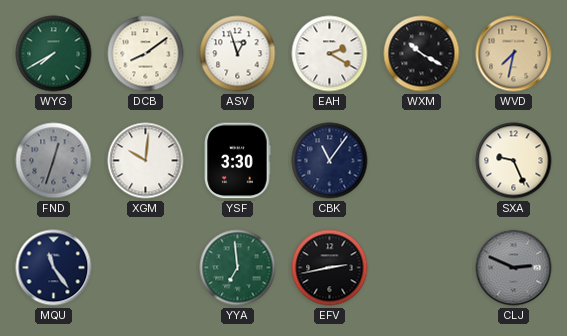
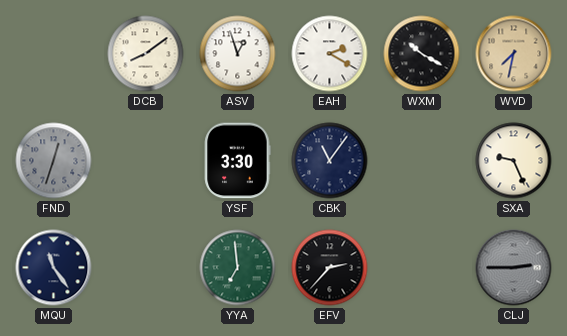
WYG: 7:40 -> none (54, 54)
XGM: 10:01 -> none (146, 161)
EFV: 2:43 -> 2:37 (330, 268)
CLJ: 2:49 -> 2:45 (514, 268)
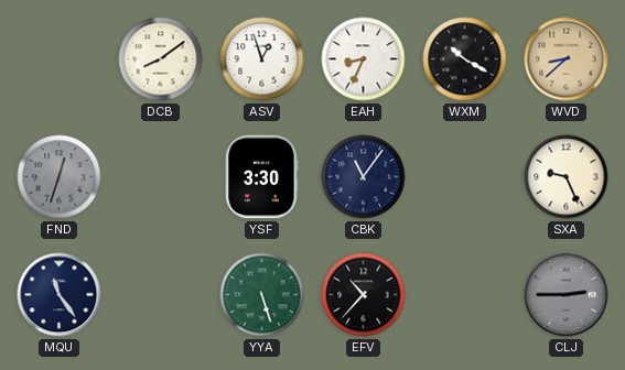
EAH: 2:20 -> 8:34 (364, 59)
WVD: 7:32 -> 8:38 (567, 59)
YYA: 6:59 -> 5:27 (262, 295)
EFV: 2:37 -> 10:37 (364, 295)
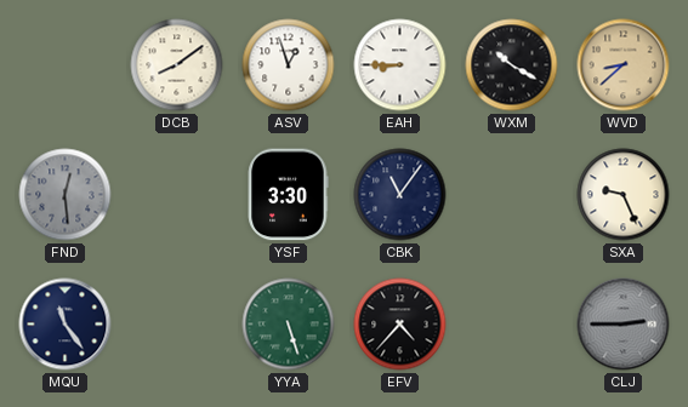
EAH: 8:34 -> 8:45 (400, 65)
FND: 12:33 -> 12:29 (66, 195)
EFV: 10:37 -> 4:37 (400, 325)
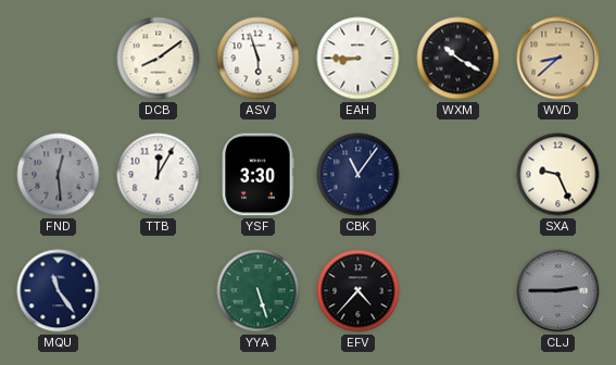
ASV: 12:57 -> 5:57 (259, 59)
TTB: none -> 12:05 (159, 175)
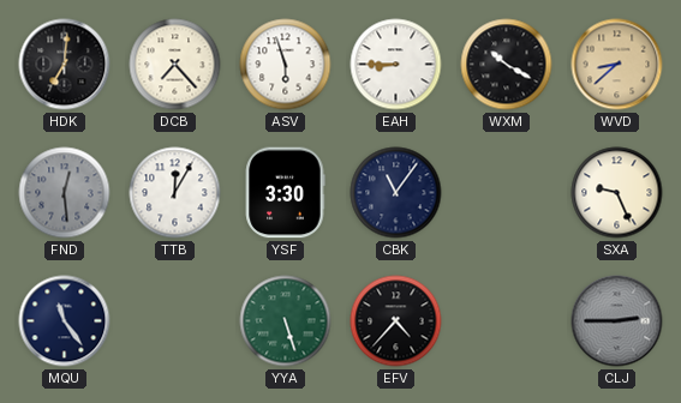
HDK: none -> 7:01 (65, 65)
DCB: 8:09 -> 7:23 (175, 65)
